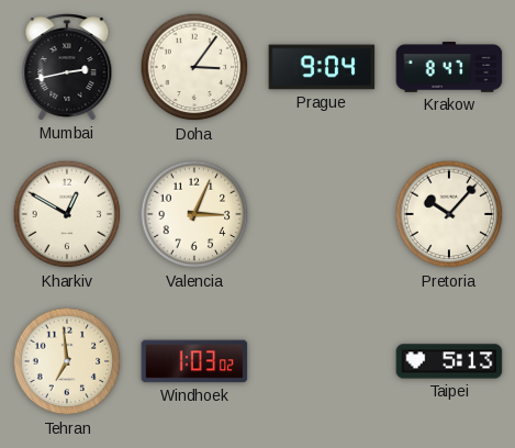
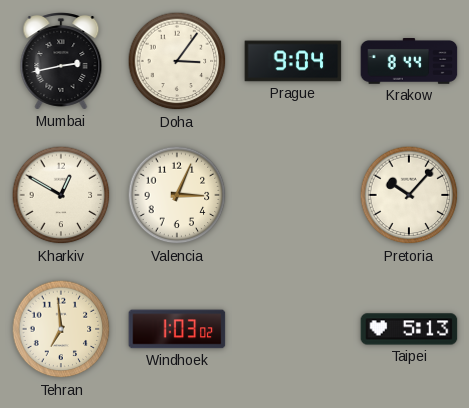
Krakow: 8:47 -> 8:44 (409, 62)
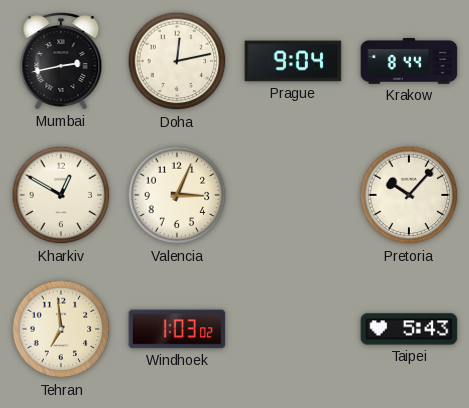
Doha: 3:06 -> 12:13 (177, 61)
Taipei: 5:13 -> 5:43 (409, 329)
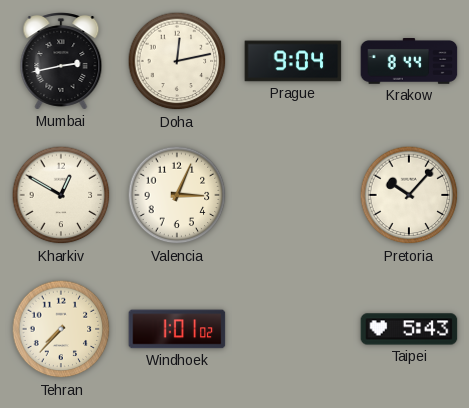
Tehran: 6:59 -> 7:37 (61, 329)
Windhoek: 1:03 -> 1:01 (177, 329)
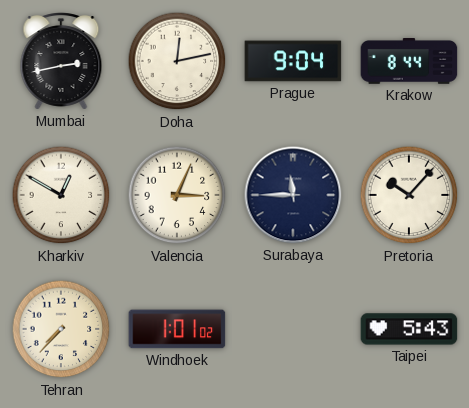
Surabaya: none -> 11:45 (293, 195)
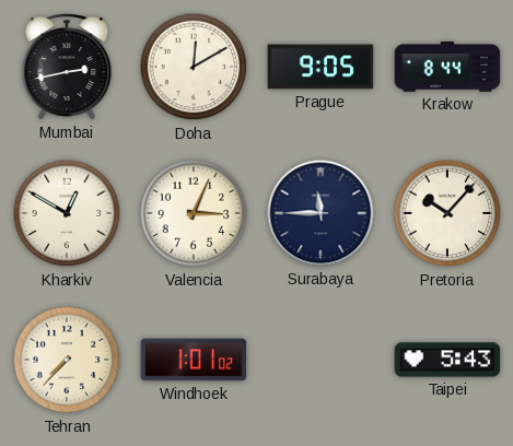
Doha: 12:13 -> 12:10 (194, 67)
Prague: 9:04 -> 9:05 (320, 67)
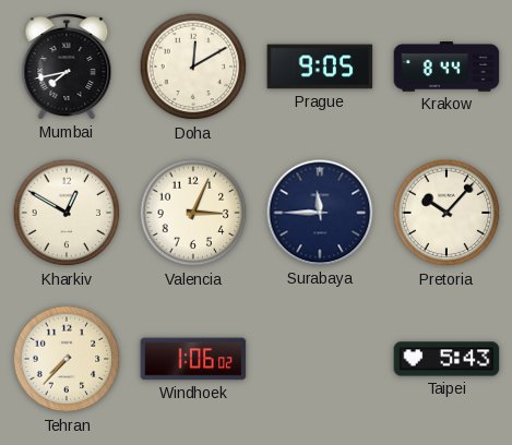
Mumbai: 2:43 -> 7:43 (67, 67)
Windhoek: 1:01 -> 1:06 (193, 359)
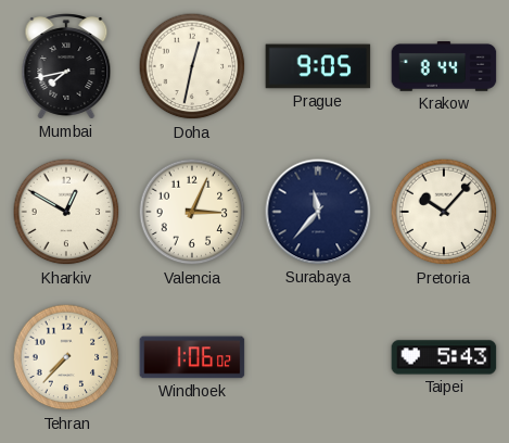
Doha: 12:10 -> 12:32 (192, 66)
Surabaya: 11:45 -> 11:37 (318, 212)
